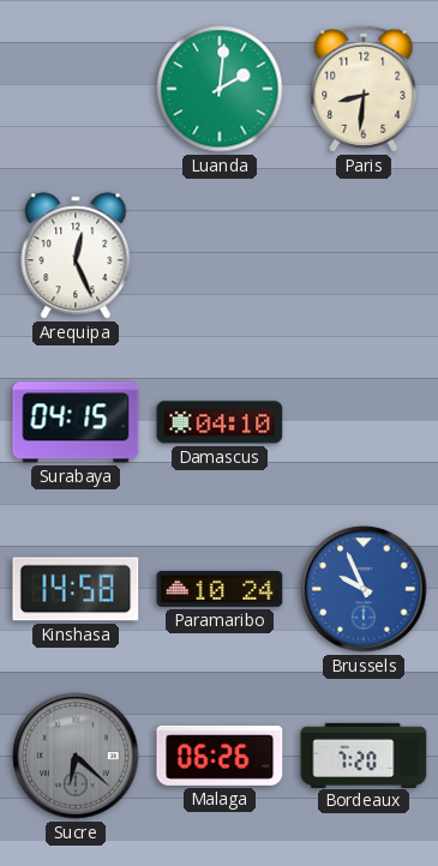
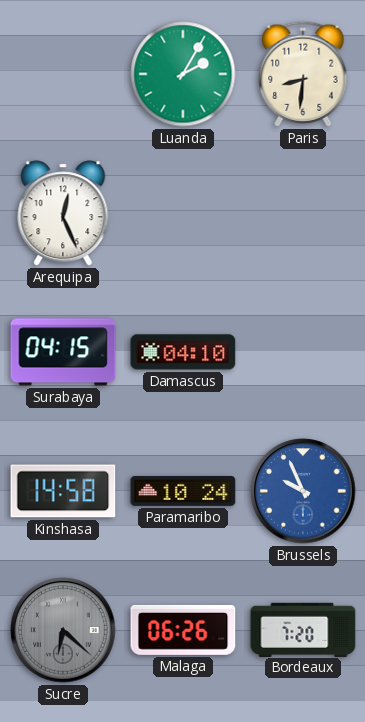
Luanda: 2:01 -> 2:05 (183, 74)
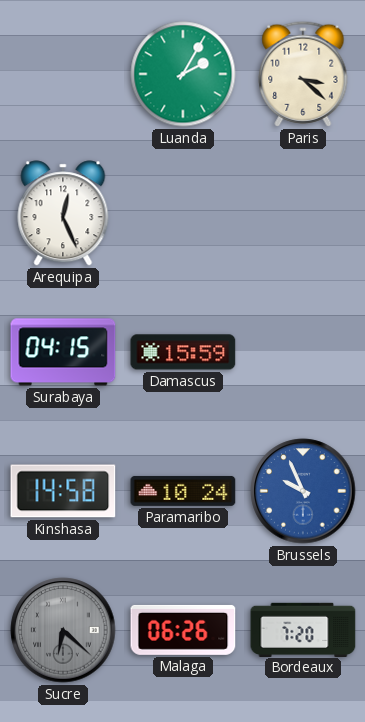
Paris: 8:31 -> 3:22 (303, 74)
Damascus: 04:10 -> 15:59 (183, 352)
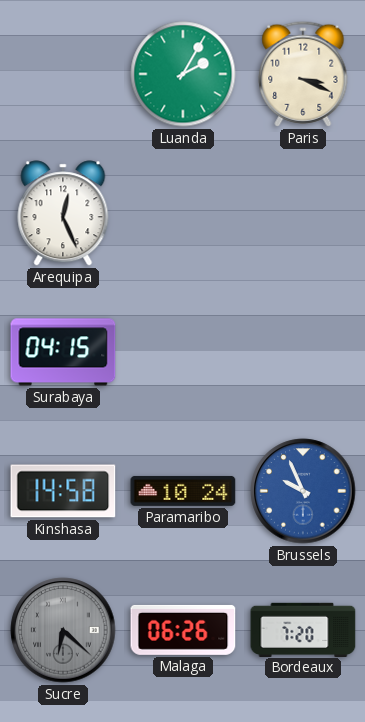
Paris: 3:22 -> 3:19 (303, 74)
Damascus: 15:59 -> none (183, 352)
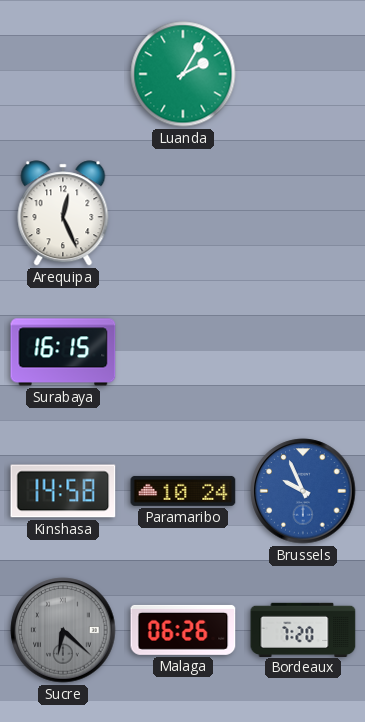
Paris: 3:19 -> none (303, 74)
Surabaya: 04:15 -> 16:15 (63, 352)
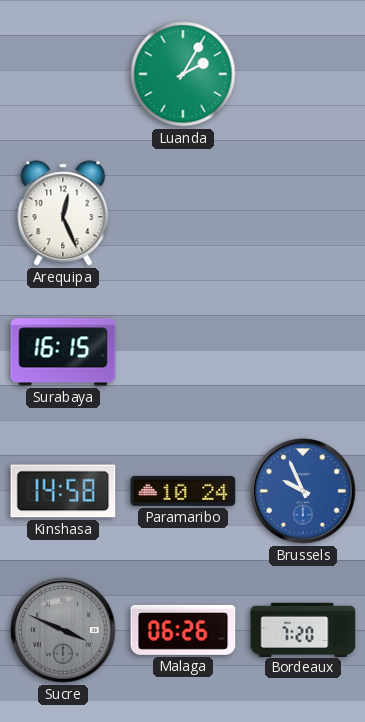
Sucre: 6:22 -> 3:49 (63, 630)
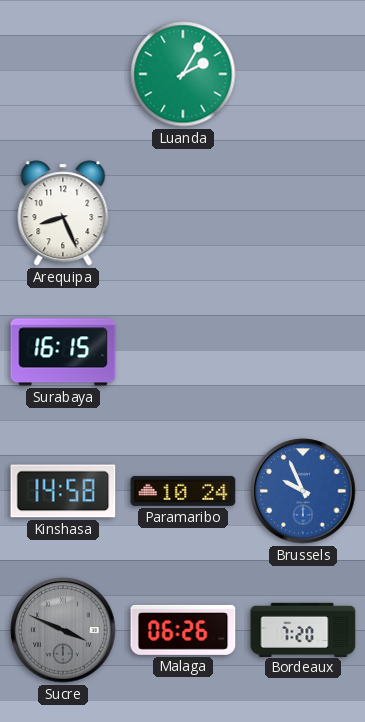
Arequipa: 12:26 -> 8:26 (63, 213)
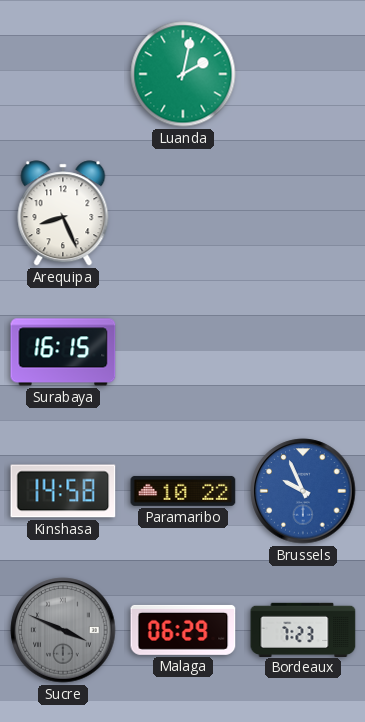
Luanda: 2:05 -> 2:02 (183, 74)
Paramaribo: 10:24 -> 10:22 (183, 491)
Malaga: 06:26 -> 06:29 (183, 630)
Bordeaux: 7:20 -> 7:23 (303, 629)
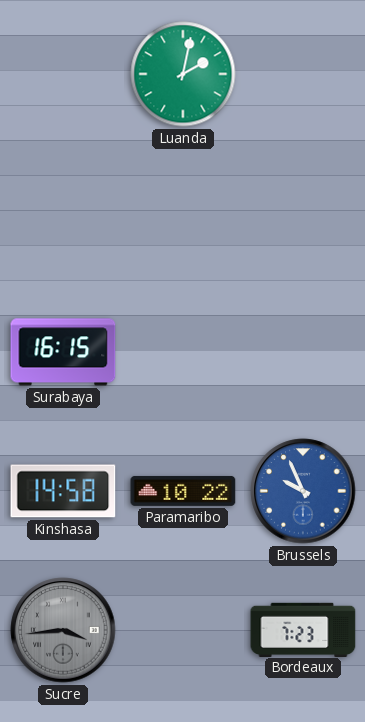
Arequipa: 8:26 -> none (63, 213)
Sucre: 3:49 -> 3:44 (63, 630)
Malaga: 06:29 -> none (183, 630)
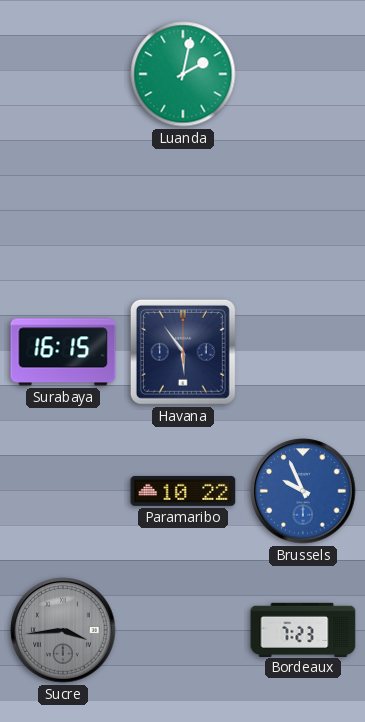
Havana: none -> 5:54 (183, 352)
Kinshasa: 14:58 -> none (63, 491)
